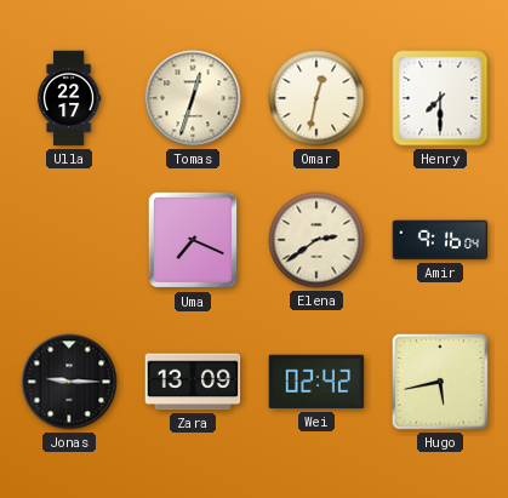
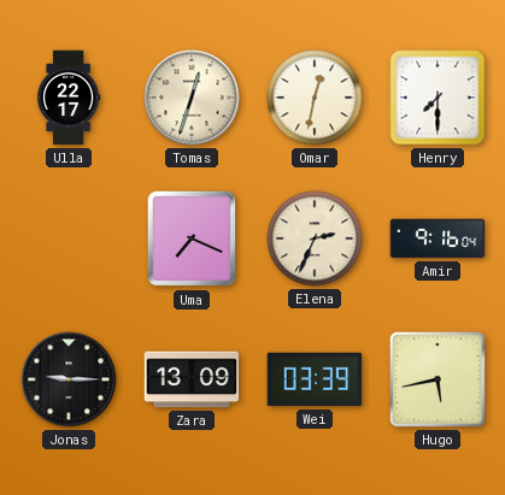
Elena: 2:39 -> 2:34 (315, 238)
Wei: 02:42 -> 03:39 (315, 379)
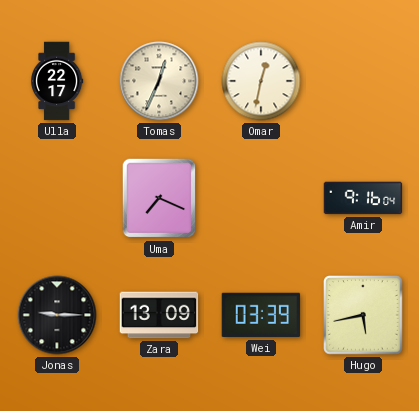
Tomas: 12:33 -> 12:34 (159, 81)
Henry: 7:30 -> none (438, 98)
Elena: 2:34 -> none (315, 238)
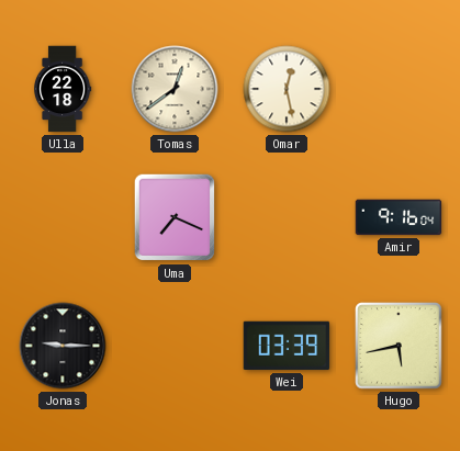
Ulla: 22:17 -> 22:18 (63, 89)
Tomas: 12:34 -> 12:39 (175, 89)
Omar: 12:32 -> 12:28 (287, 89)
Zara: 13:09 -> none (159, 315)
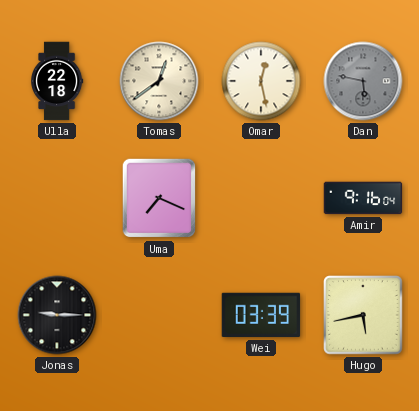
Dan: none -> 5:47 (363, 81)
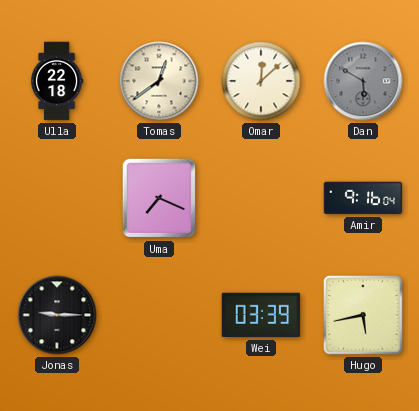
Omar: 12:28 -> 12:08 (261, 81)
Dan: 5:47 -> 5:50 (363, 81)
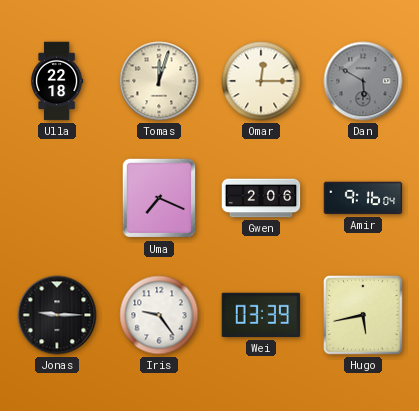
Tomas: 12:39 -> 12:03 (159, 81)
Omar: 12:08 -> 12:15 (261, 81)
Gwen: none -> 2:06 (261, 198)
Iris: none -> 9:24 (159, 315)
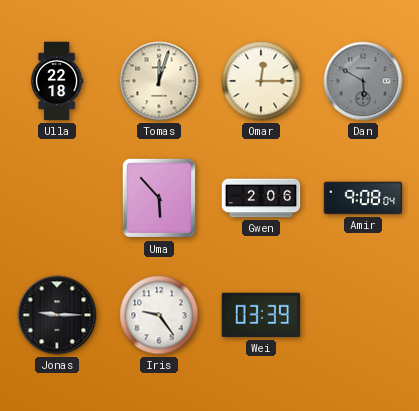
Uma: 7:19 -> 5:53 (159, 198)
Amir: 9:16 -> 9:08 (363, 198)
Hugo: 5:43 -> none (363, 315)
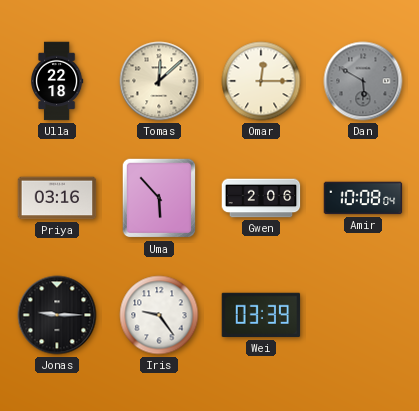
Tomas: 12:03 -> 12:08 (159, 81)
Priya: none -> 03:16 (57, 198)
Amir: 9:08 -> 10:08 (363, 198)
